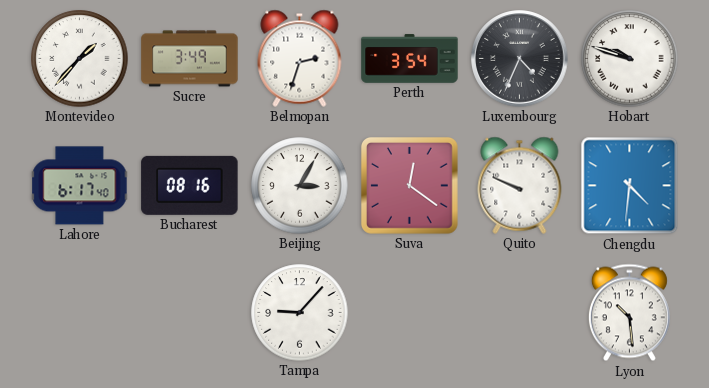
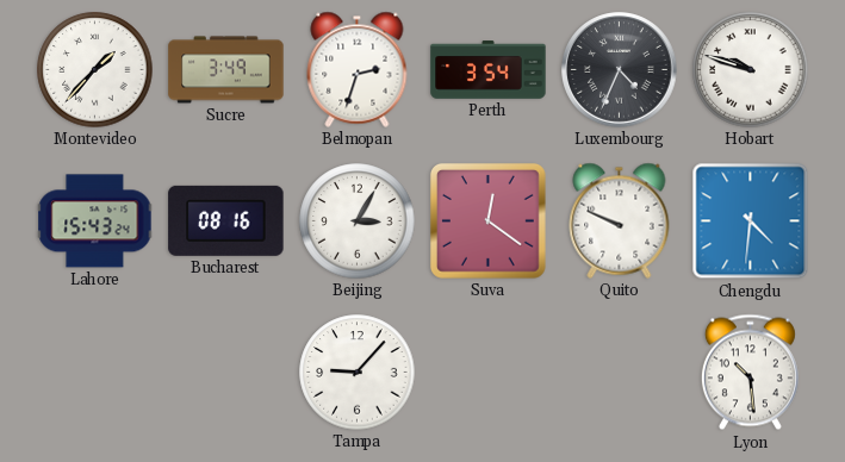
Lahore: 6:17 -> 15:43 (95, 221)
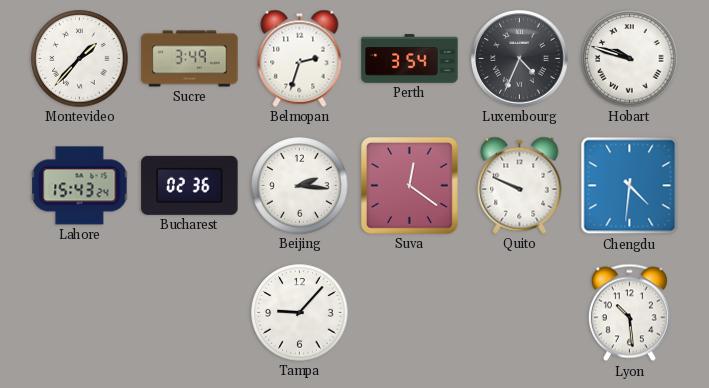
Bucharest: 08:16 -> 02:36 (190, 185)
Beijing: 3:05 -> 2:16 (300, 186)
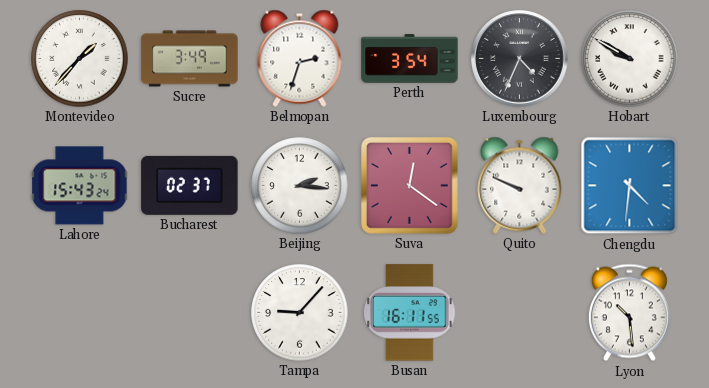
Hobart: 9:48 -> 9:50 (630, 59)
Bucharest: 02:36 -> 02:37 (190, 185)
Busan: none -> 16:11 (410, 313)
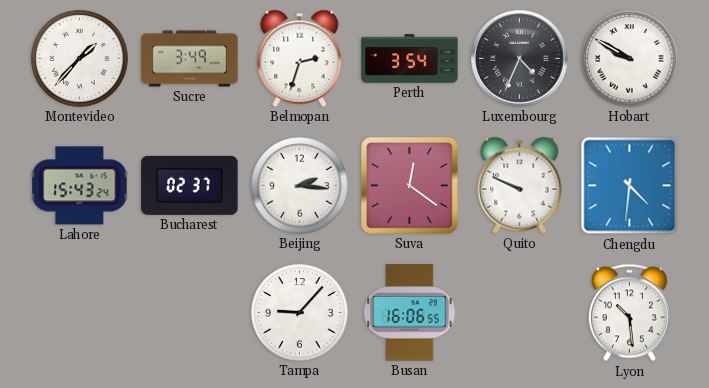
Busan: 16:11 -> 16:06 (410, 313)
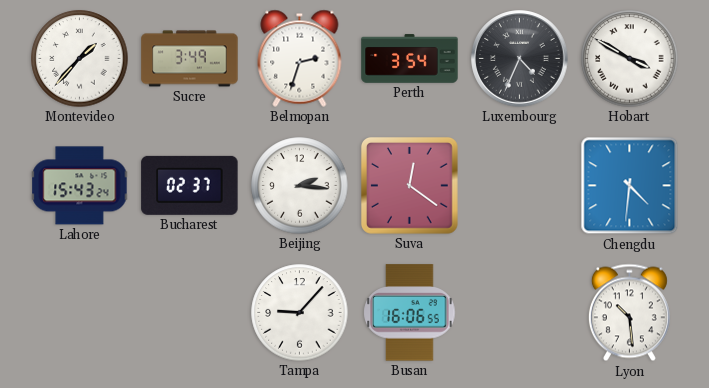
Hobart: 9:50 -> 3:50 (630, 59)
Quito: 9:49 -> none (520, 185)
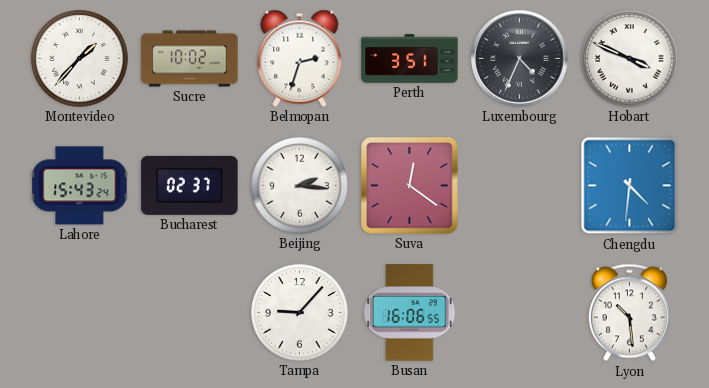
Sucre: 3:49 -> 10:02 (190, 59)
Perth: 3:54 -> 3:51 (410, 59)
Hobart: 3:50 -> 3:49 (630, 59)
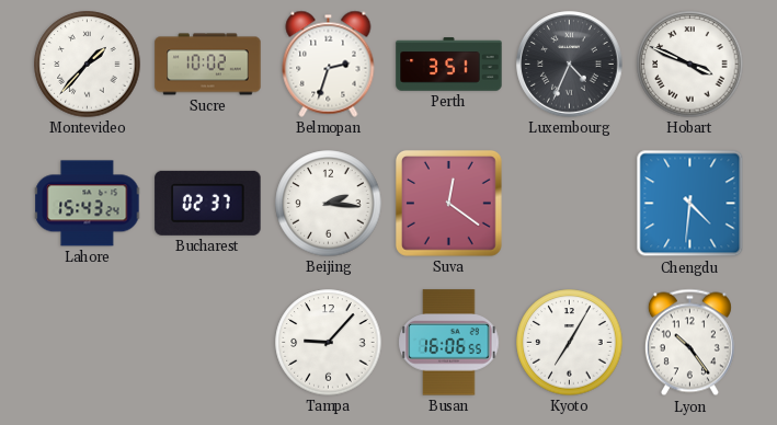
Kyoto: none -> 7:05 (570, 343)
Lyon: 10:29 -> 10:24 (689, 343)
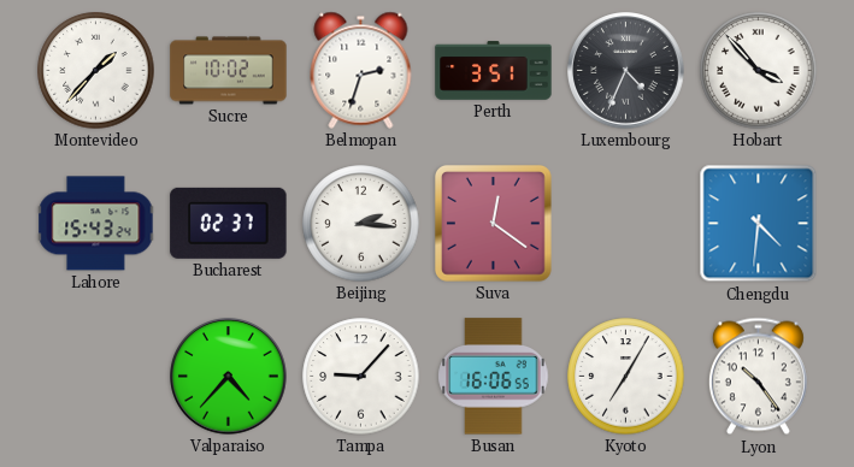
Hobart: 3:49 -> 3:53 (759, 71)
Valparaiso: none -> 4:37 (229, 377)
